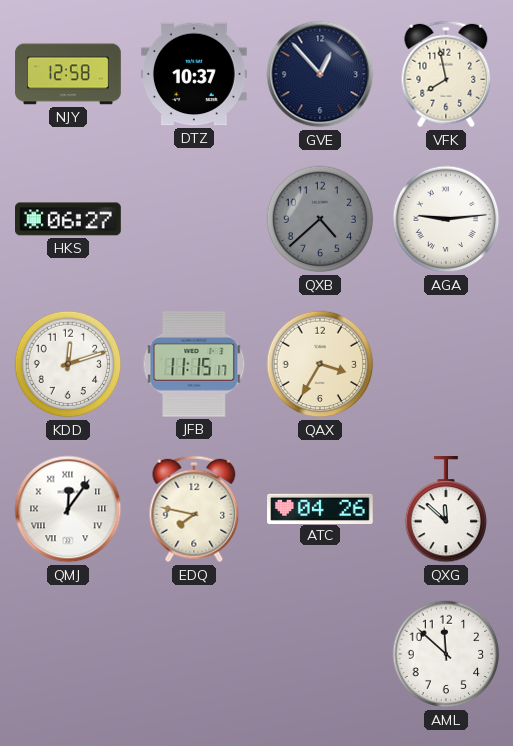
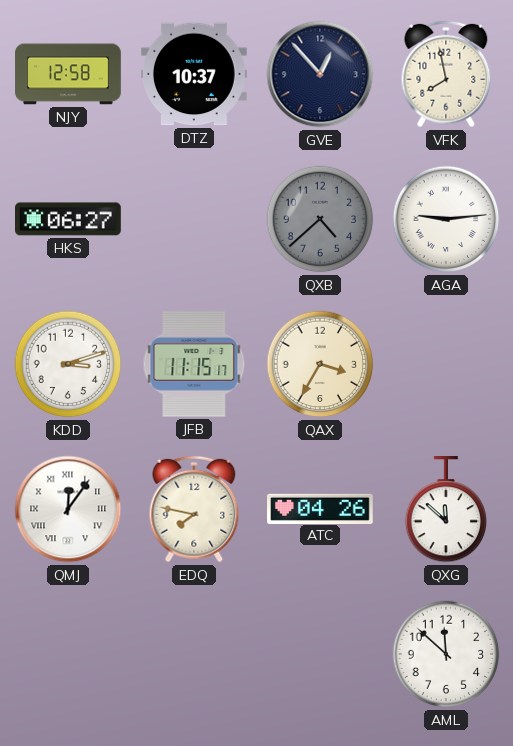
KDD: 12:12 -> 3:12 (68, 364)
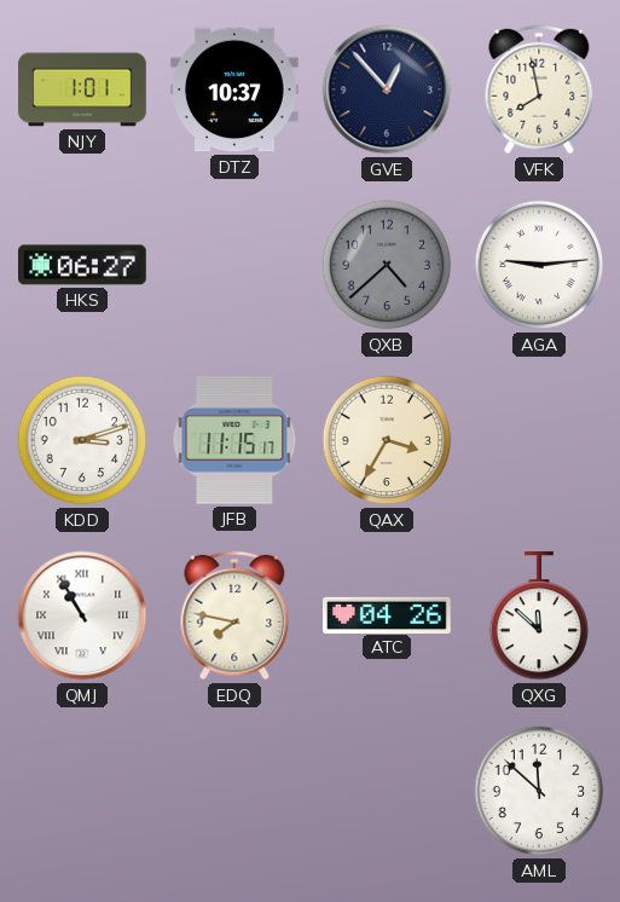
NJY: 12:58 -> 1:01 (82, 89)
QMJ: 12:06 -> 10:55 (82, 615)
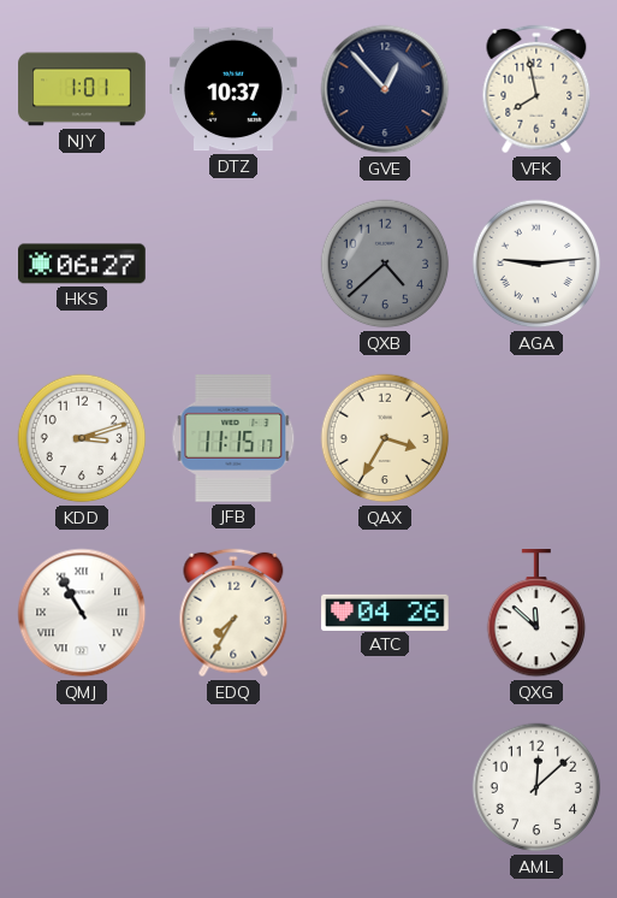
EDQ: 7:47 -> 7:35 (233, 613)
AML: 11:52 -> 12:08 (536, 787)
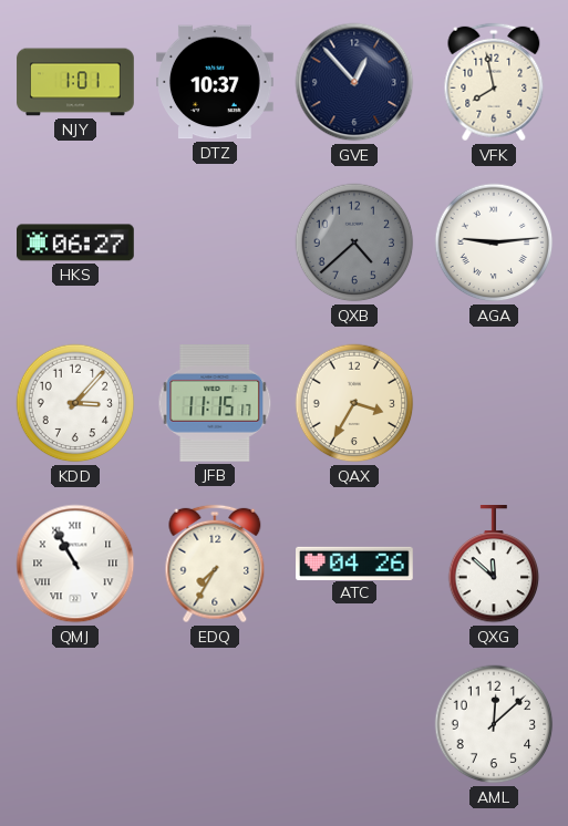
KDD: 3:12 -> 3:07 (75, 403)
